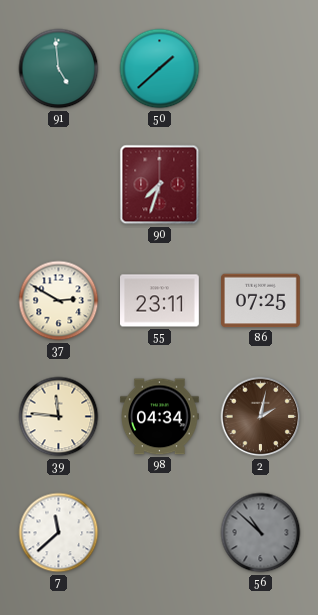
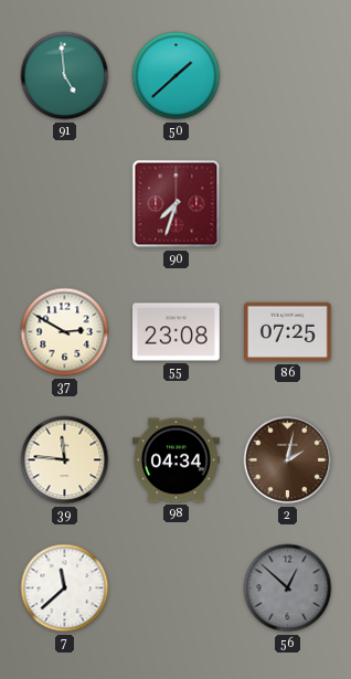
55: 23:11 -> 23:08 (177, 332)
56: 10:52 -> 12:52 (288, 588)
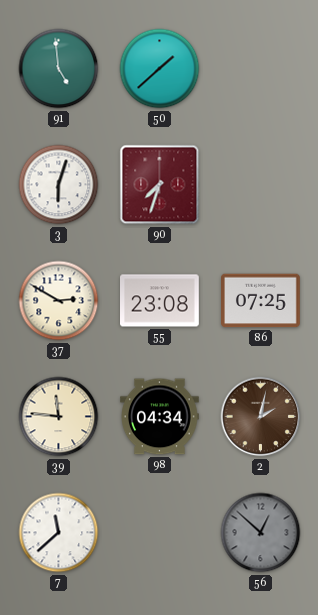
3: none -> 6:03 (59, 185)
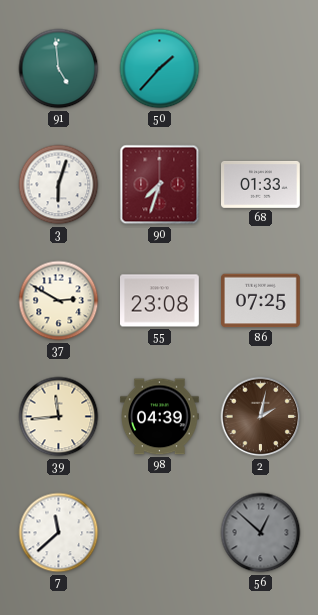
50: 1:38 -> 1:37 (160, 69)
68: none -> 01:33 (261, 184)
39: 11:46 -> 11:44 (59, 417)
98: 04:34 -> 04:39 (160, 417)
